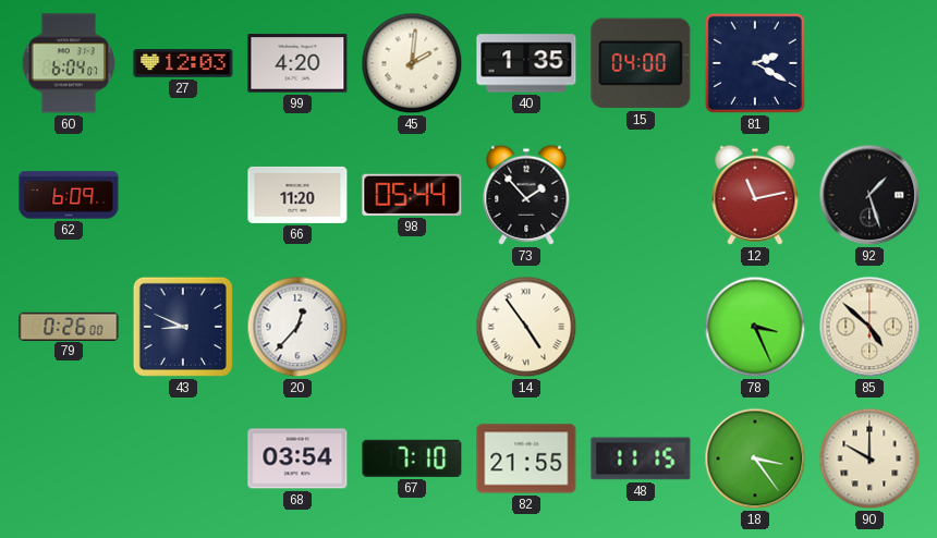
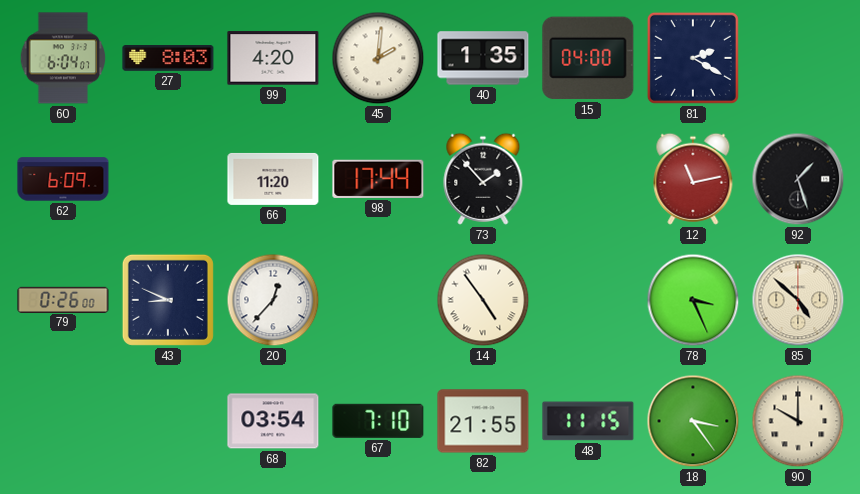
27: 12:03 -> 8:03 (168, 59)
98: 05:44 -> 17:44 (378, 179)
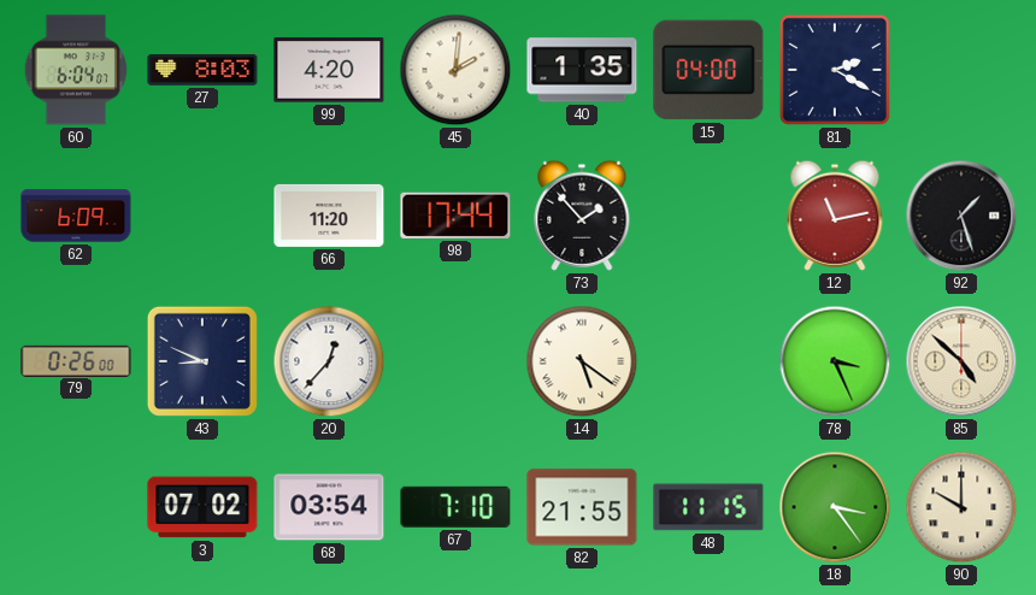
14: 4:54 -> 5:21 (582, 361)
3: none -> 07:02 (202, 507)
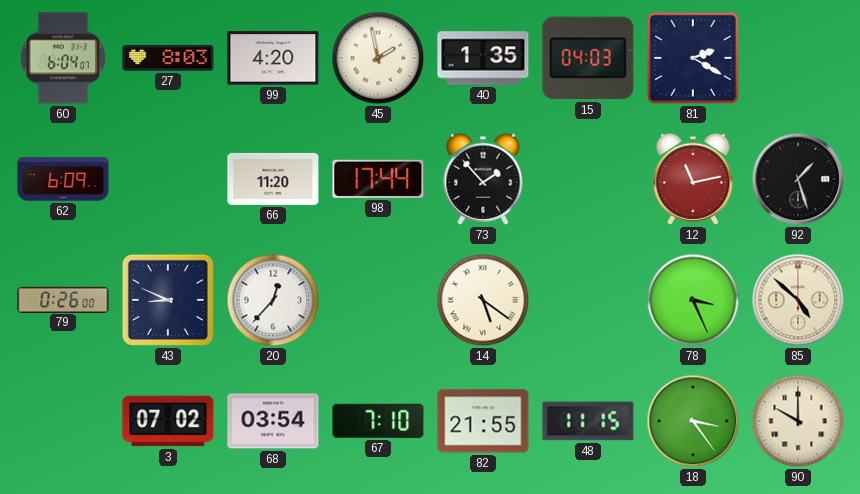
45: 2:01 -> 1:58 (378, 58)
15: 04:00 -> 04:03 (588, 58)
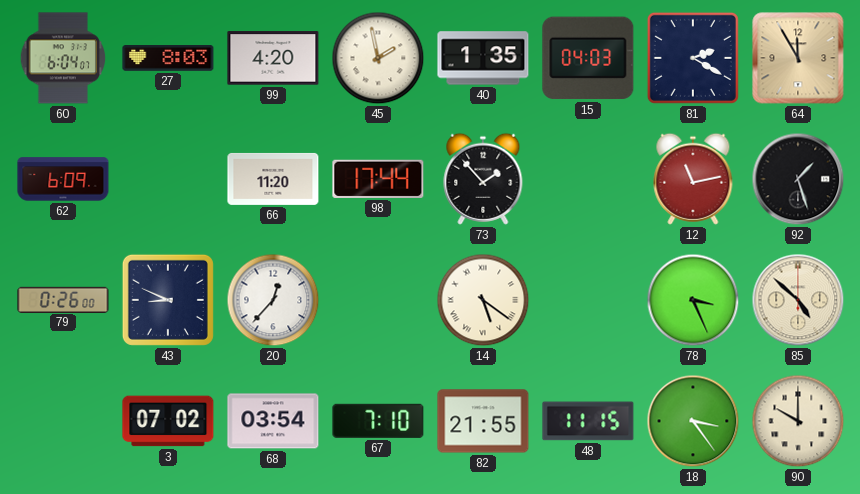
64: none -> 11:55 (798, 58)
